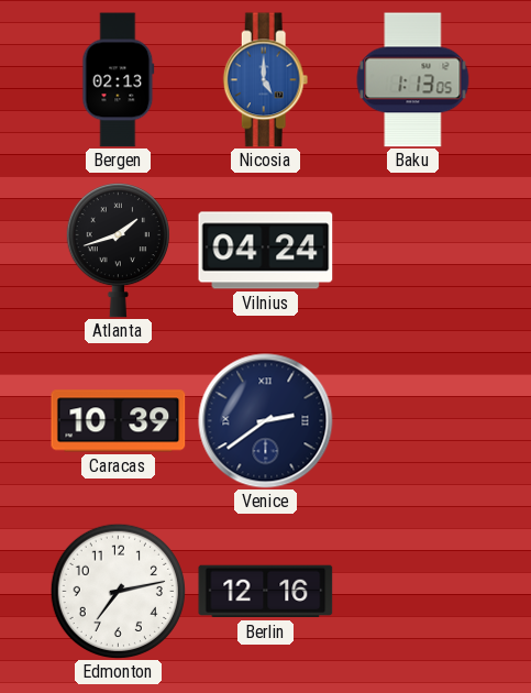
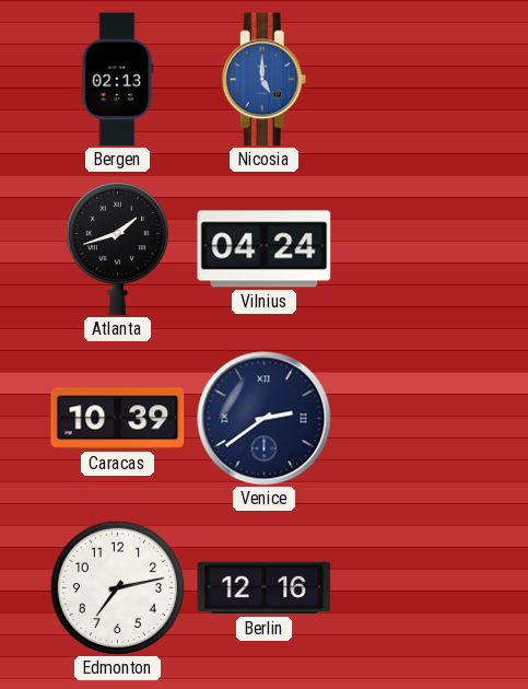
Baku: 1:13 -> none (413, 80)
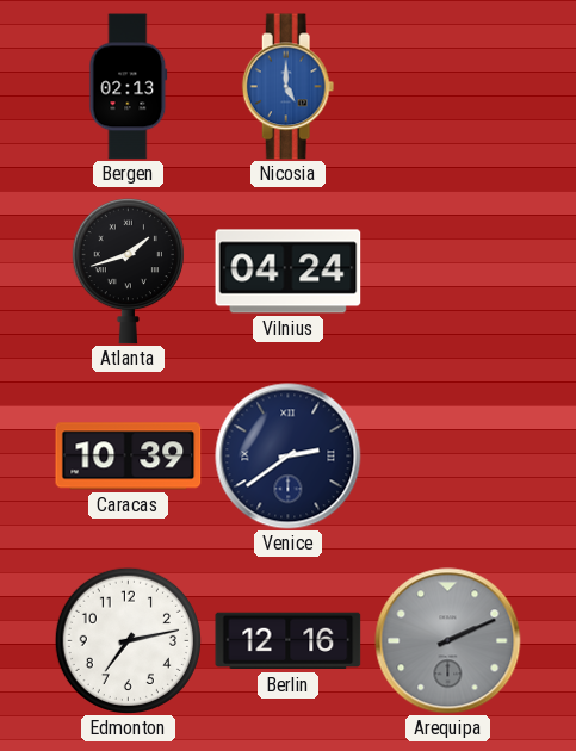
Arequipa: none -> 2:11 (448, 641)
